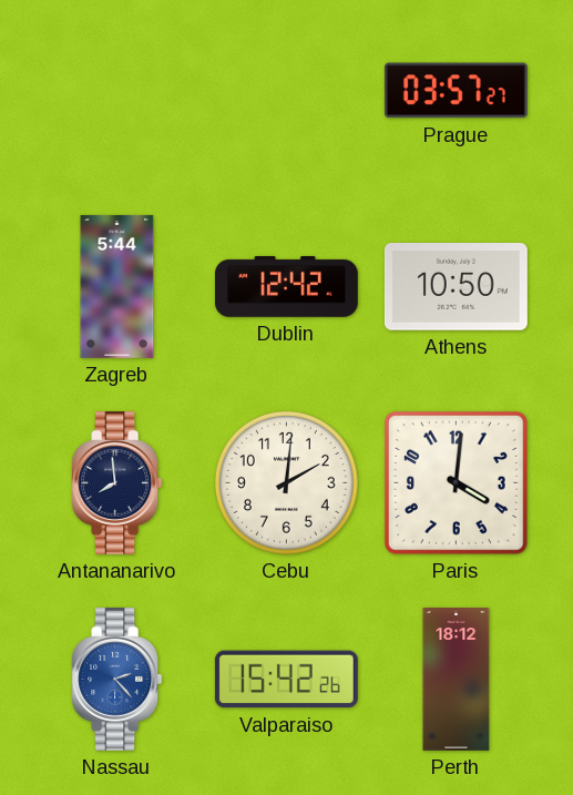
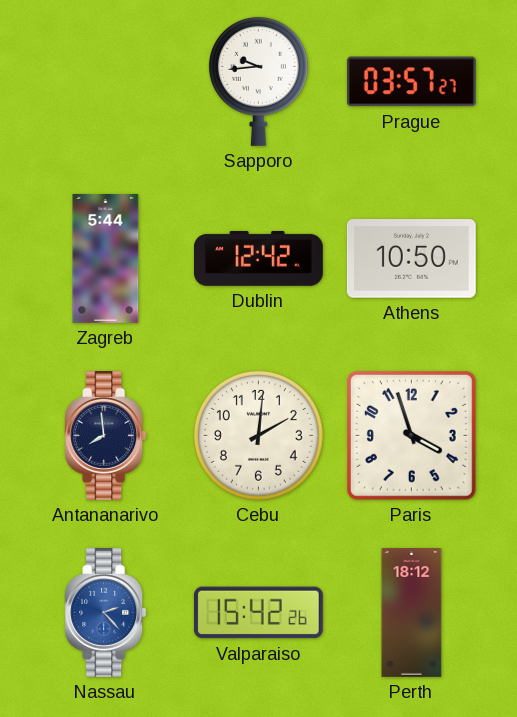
Sapporo: none -> 9:44 (258, 81)
Paris: 4:01 -> 3:57 (411, 435)
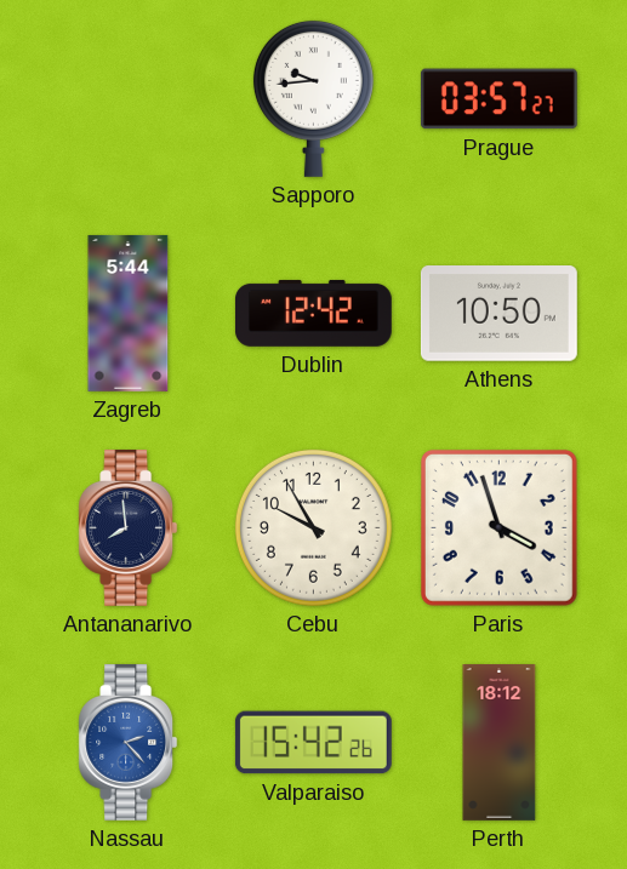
Cebu: 2:01 -> 9:55 (313, 527)
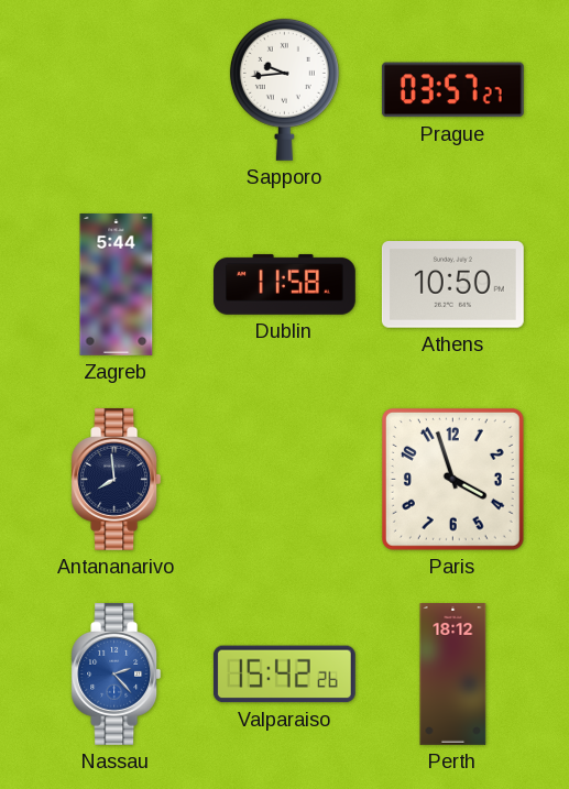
Dublin: 12:42 -> 11:58 (284, 284)
Cebu: 9:55 -> none (313, 527)
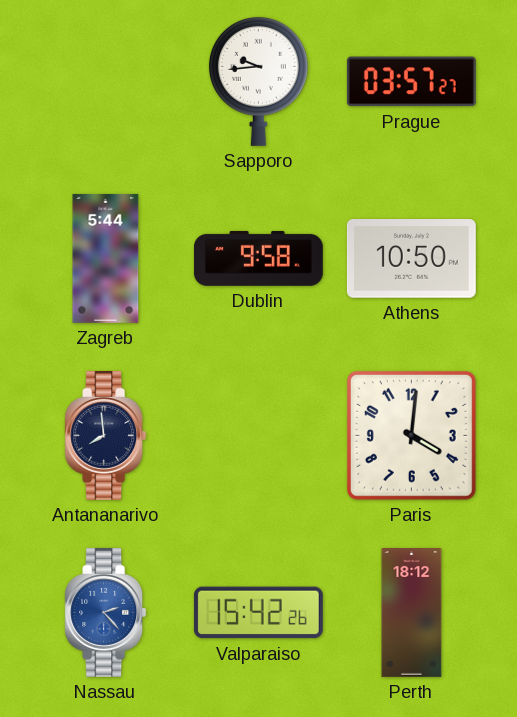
Dublin: 11:58 -> 9:58 (258, 258)
Paris: 3:57 -> 4:01 (411, 435)
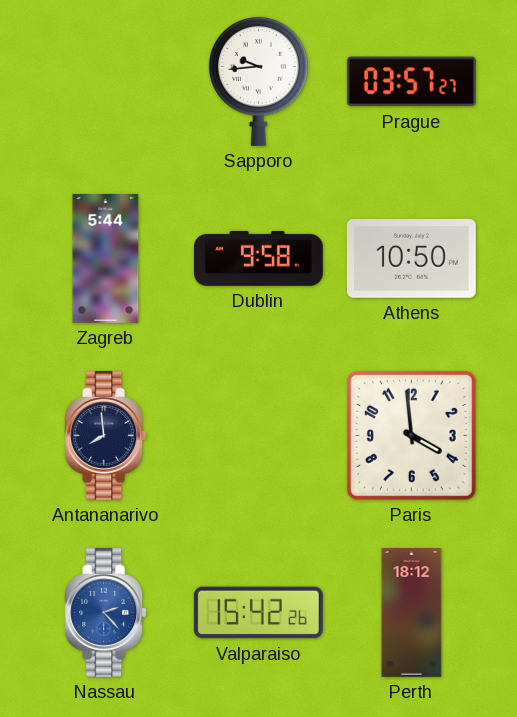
Paris: 4:01 -> 3:59 (411, 435)
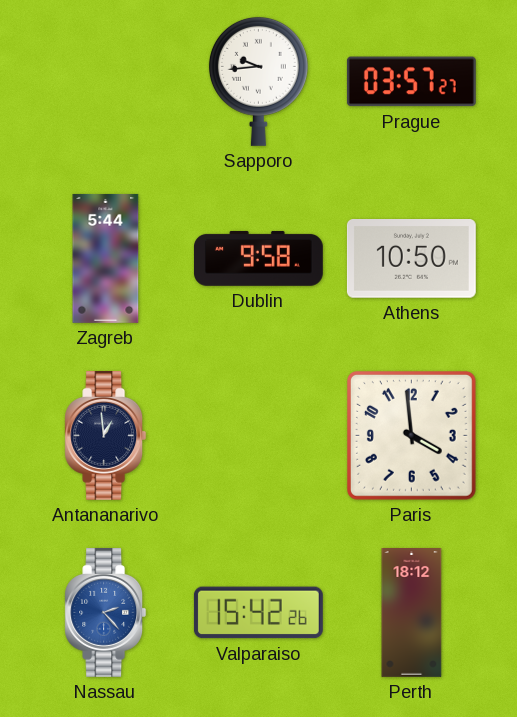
Antananarivo: 7:59 -> 12:59 (106, 435)
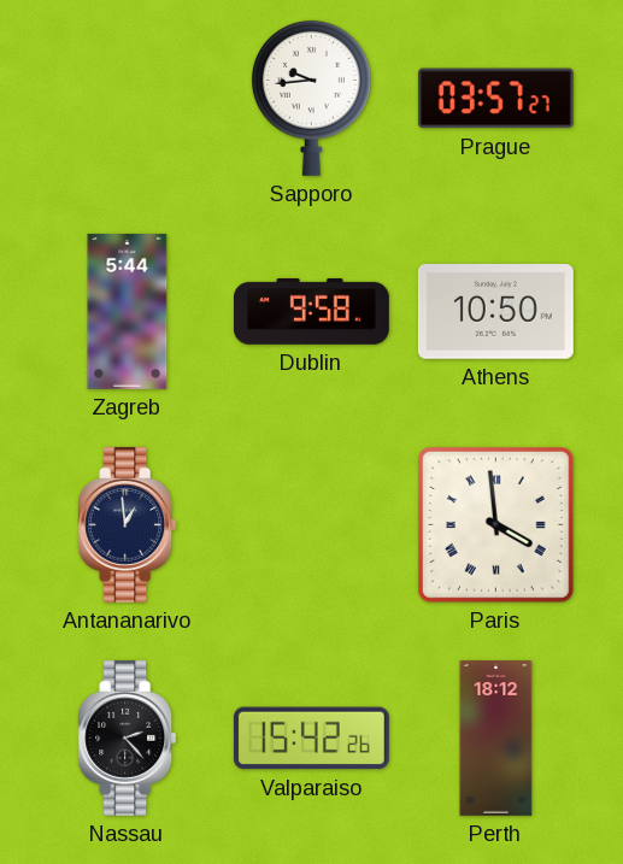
Paris numerals: Arabic -> Roman (495, 524)
Nassau dial: blue -> black (128, 737)
